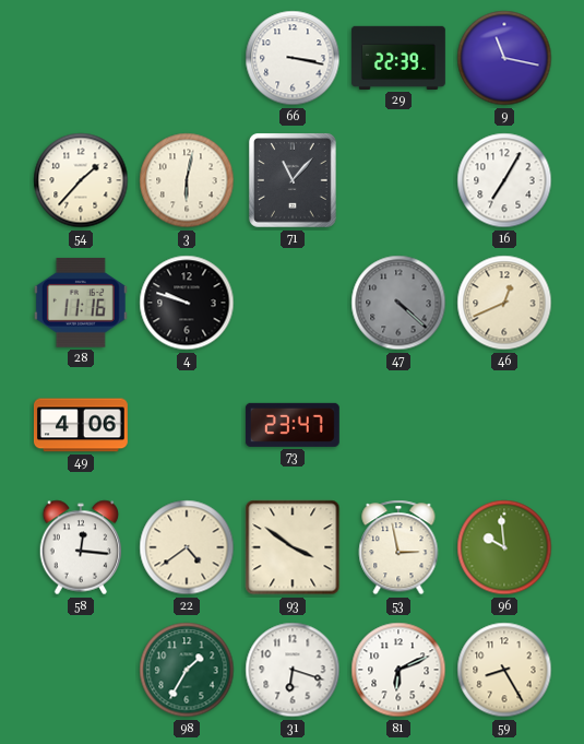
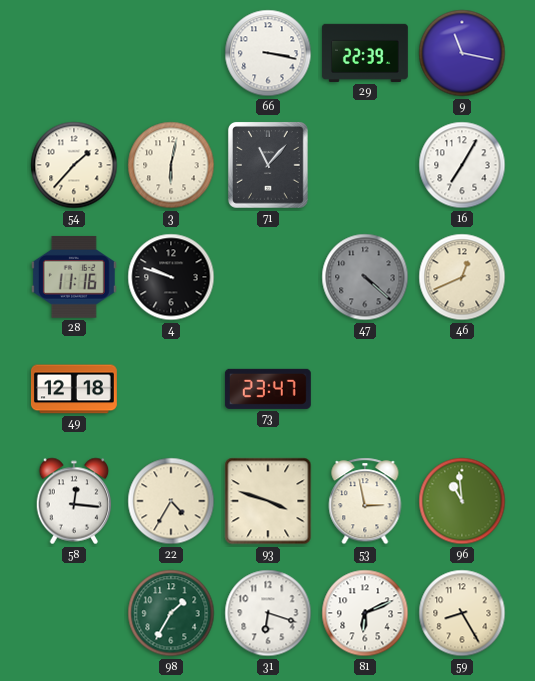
49: 4:06 -> 12:18 (74, 389)
22: 4:39 -> 4:35 (171, 501)
93: 3:51 -> 3:48 (268, 501)
96: 9:59 -> 10:59 (462, 501)
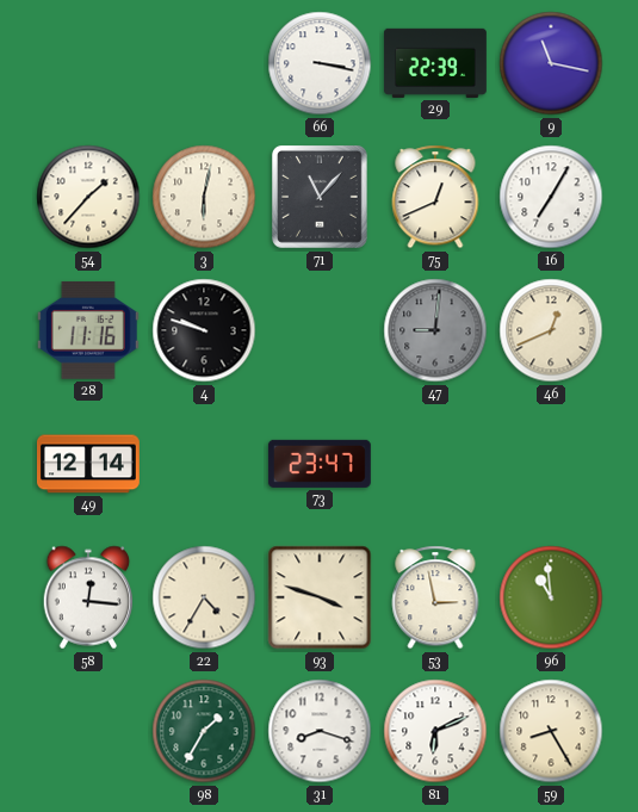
75: none -> 12:41 (435, 197)
47: 4:22 -> 9:01 (435, 330)
49: 12:18 -> 12:14 (88, 464)
31: 6:18 -> 8:18 (320, 731)
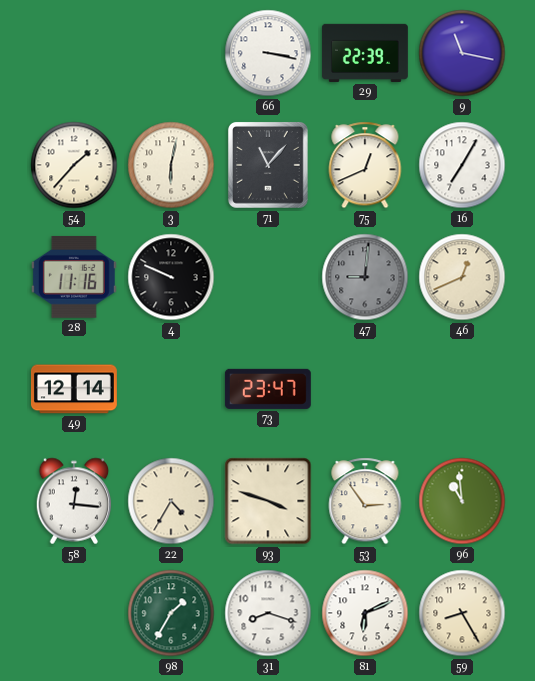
4: 9:48 -> 9:49 (171, 277)
53: 2:58 -> 2:54 (365, 501)
